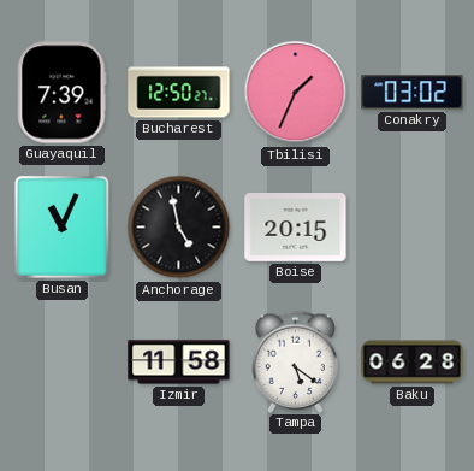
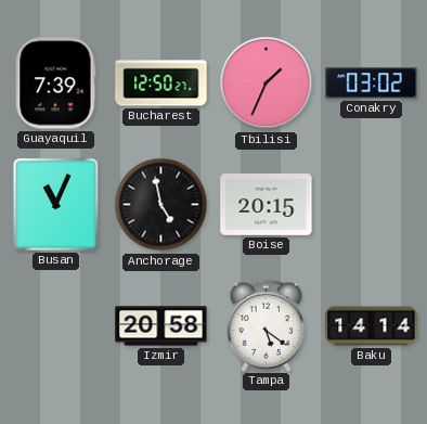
Izmir: 11:58 -> 20:58 (161, 326)
Baku: 06:28 -> 14:14 (372, 326)
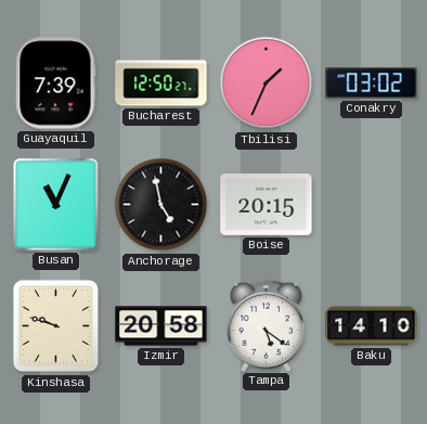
Kinshasa: none -> 9:48 (56, 326)
Baku: 14:14 -> 14:10 (372, 326)
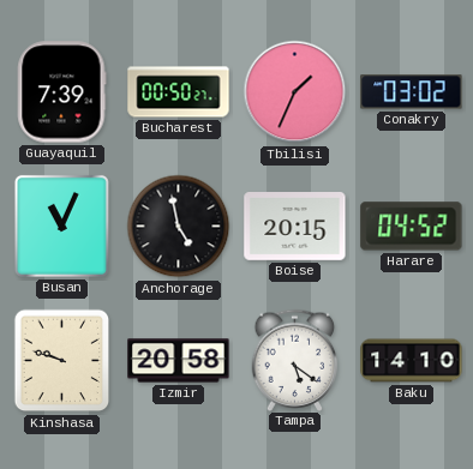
Bucharest: 12:50 -> 00:50 (179, 92)
Harare: none -> 04:52 (412, 227)
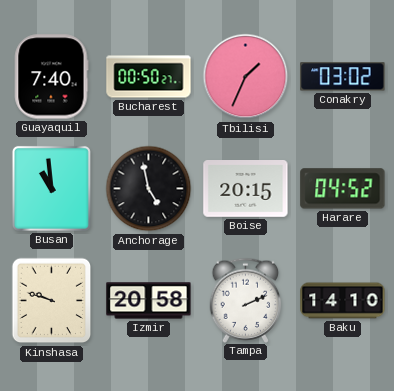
Guayaquil: 7:39 -> 7:40 (52, 77)
Busan: 11:04 -> 10:59 (51, 188)
Tampa: 5:21 -> 2:11 (246, 300)
